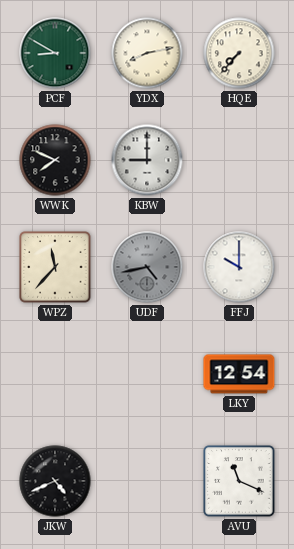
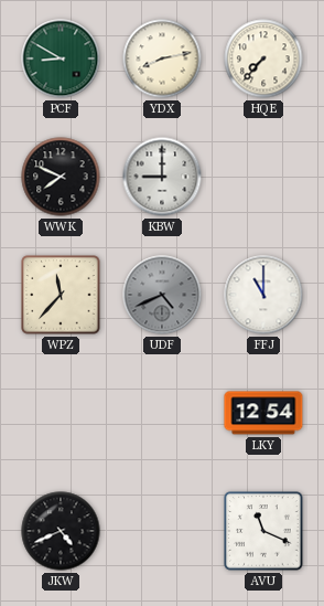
UDF: 4:43 -> 4:41 (162, 295)
FFJ: 10:00 -> 11:00 (263, 295)
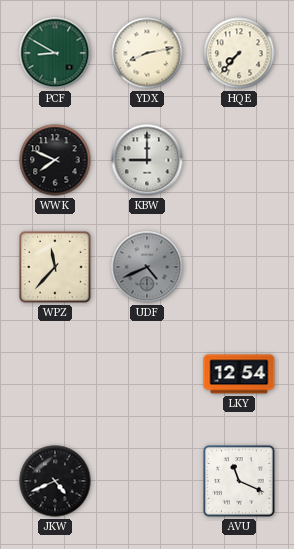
FFJ: 11:00 -> none (263, 295)
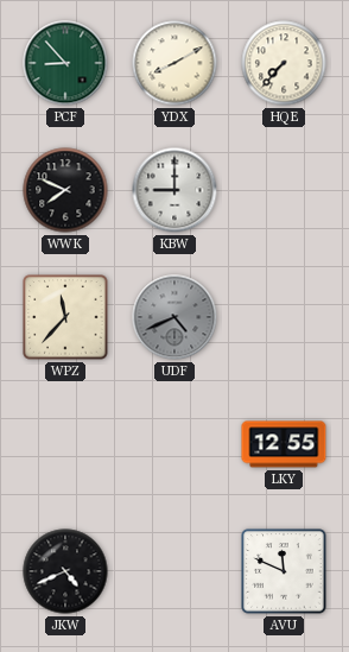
PCF: 8:50 -> 8:53 (65, 63)
YDX: 8:13 -> 8:10 (174, 63)
LKY: 12:54 -> 12:55 (284, 444)
AVU: 11:19 -> 11:49 (284, 571)
